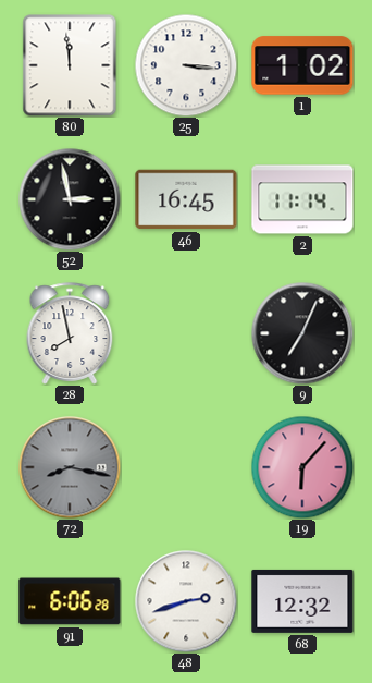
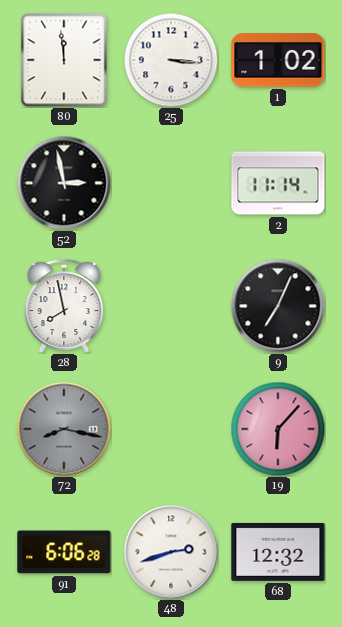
46: 16:45 -> none (186, 199)
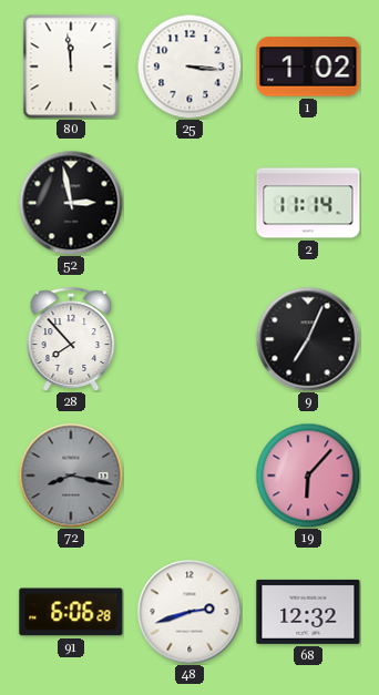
28: 7:58 -> 7:53 (71, 339)
